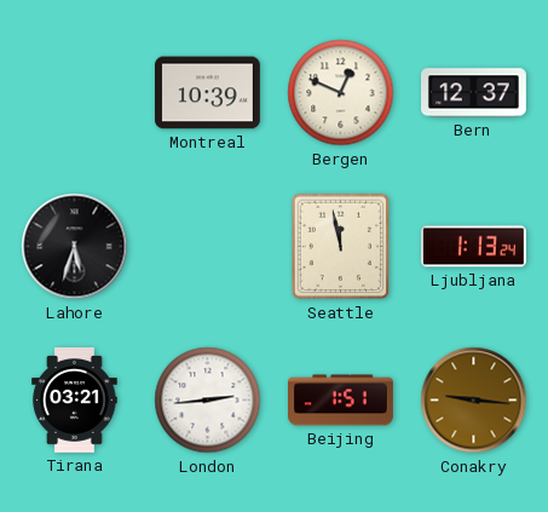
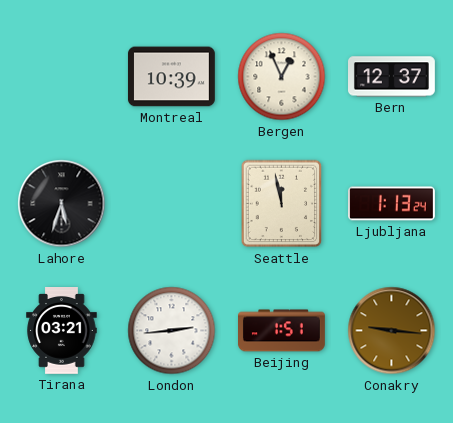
Bergen: 12:49 -> 12:56 (282, 77)
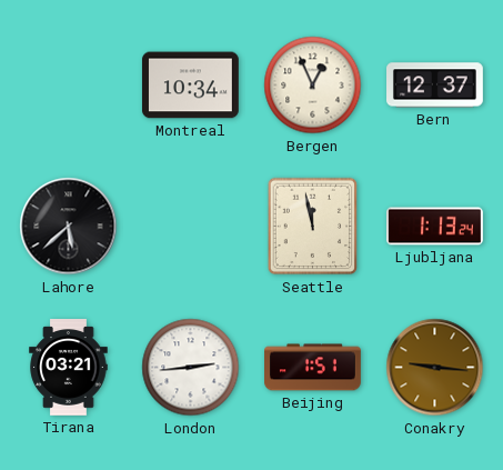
Montreal: 10:39 -> 10:34 (190, 86)
Lahore: 5:33 -> 5:38 (69, 227)
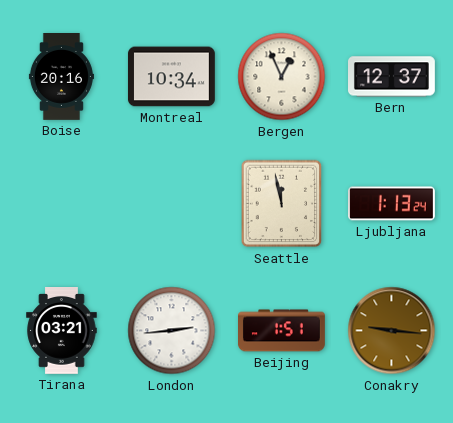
Boise: none -> 20:16 (61, 77)
Lahore: 5:38 -> none (69, 227)
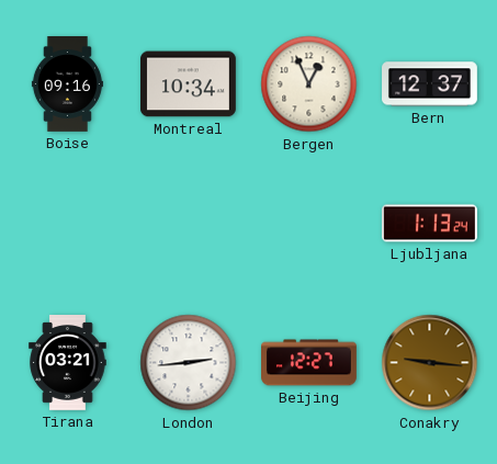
Boise: 20:16 -> 09:16 (67, 84)
Seattle: 11:58 -> none (282, 204)
Beijing: 1:51 -> 12:27 (309, 363)
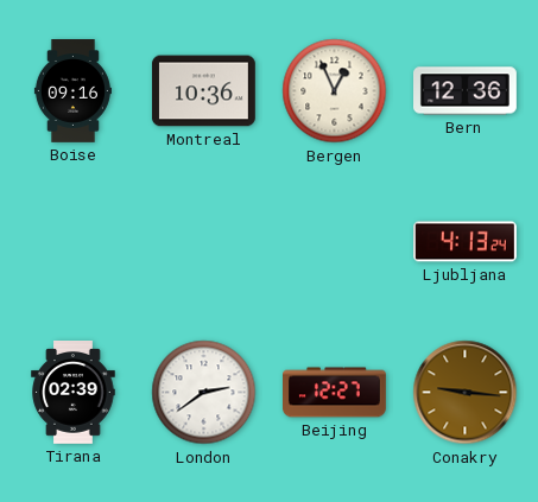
Montreal: 10:34 -> 10:36 (203, 91)
Bern: 12:37 -> 12:36 (466, 91)
Ljubljana: 1:13 -> 4:13 (466, 242)
Tirana: 03:21 -> 02:39 (74, 393)
London: 2:44 -> 2:39 (204, 393)
